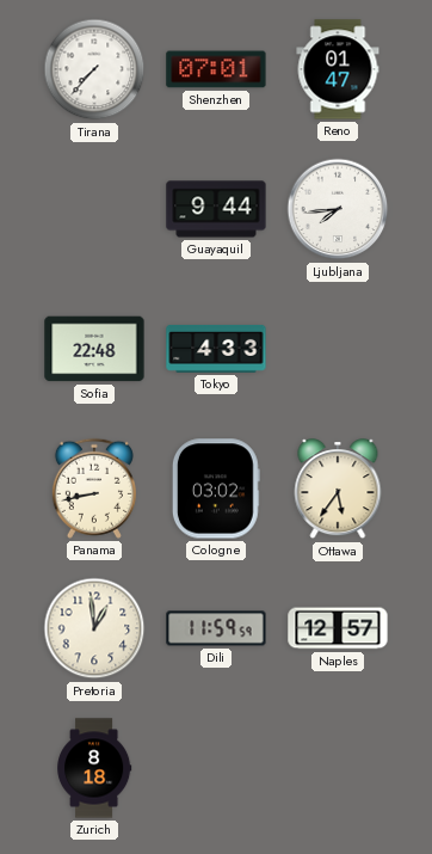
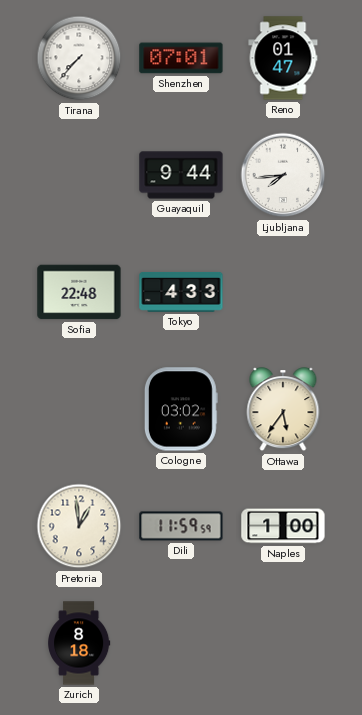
Panama: 8:43 -> none (94, 489)
Naples: 12:57 -> 1:00 (283, 526)
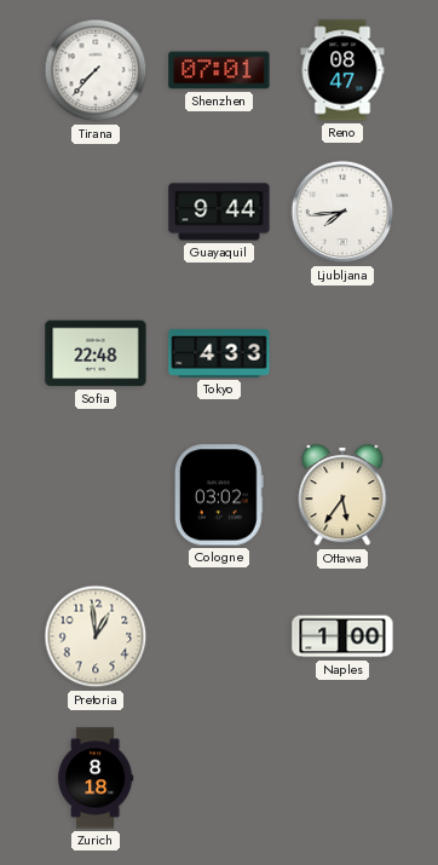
Reno: 01:47 -> 08:47 (342, 70)
Dili: 11:59 -> none (181, 526)
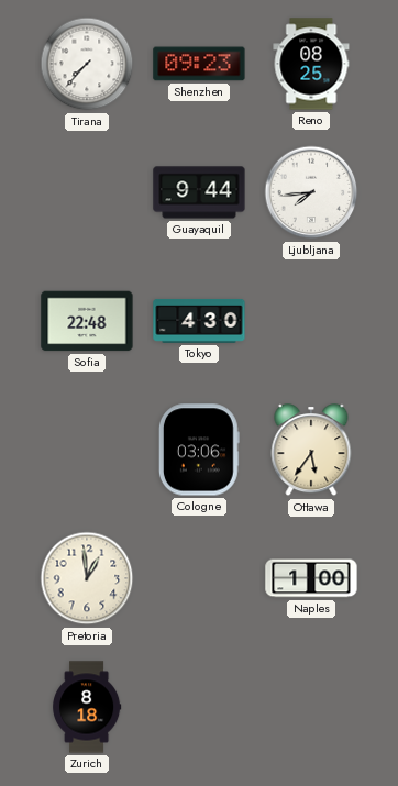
Shenzhen: 07:01 -> 09:23 (199, 64)
Reno: 08:47 -> 08:25 (311, 64)
Tokyo: 4:33 -> 4:30 (199, 321)
Cologne: 03:02 -> 03:06 (199, 450)
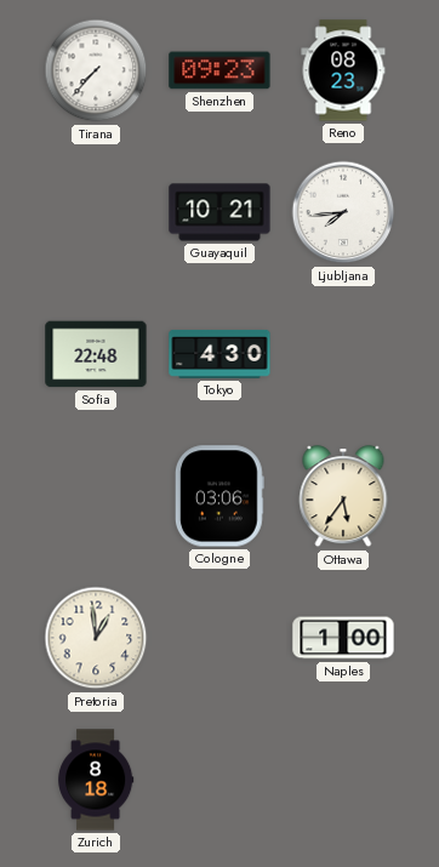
Reno: 08:25 -> 08:23 (343, 70)
Guayaquil: 9:44 -> 10:21 (219, 212)
